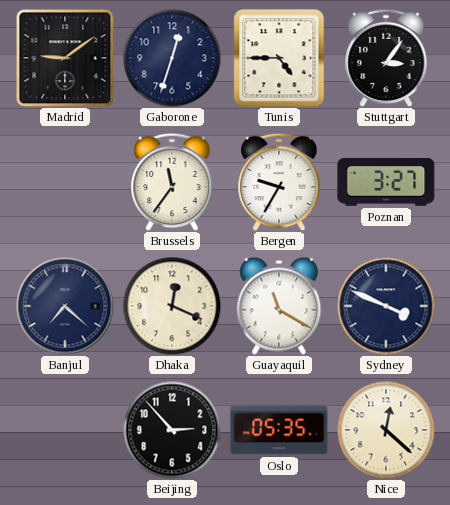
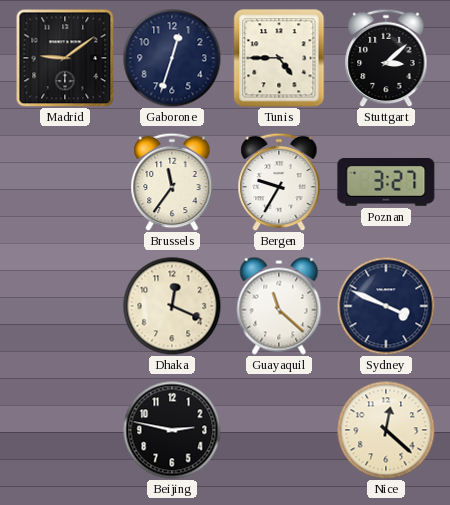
Stuttgart: 3:06 -> 3:08 (386, 58)
Banjul: 7:22 -> none (65, 306)
Guayaquil: 11:20 -> 11:22 (279, 306)
Beijing: 2:53 -> 2:47 (172, 430)
Oslo: 05:35 -> none (279, 430)
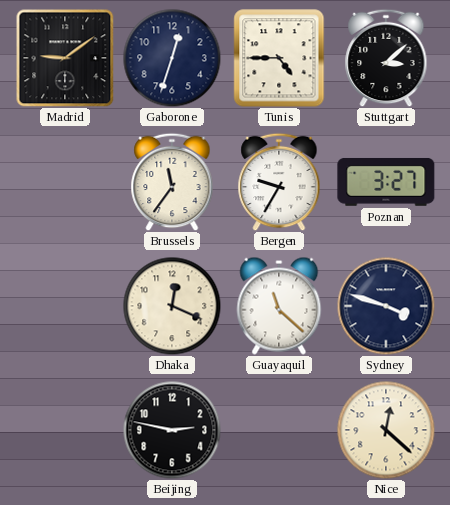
Sydney: 3:49 -> 3:48 (386, 306)
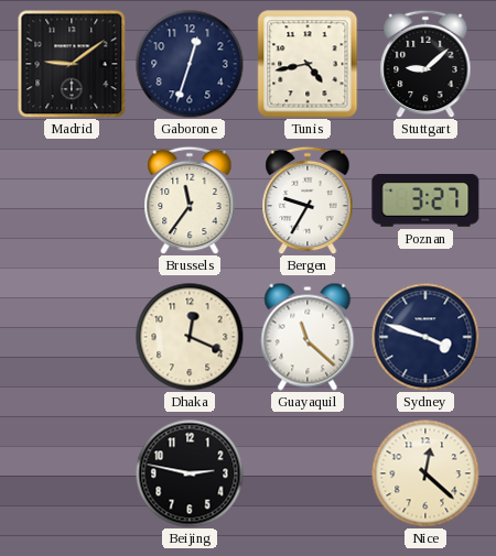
Tunis: 4:45 -> 4:43 (308, 64)
Stuttgart: 3:08 -> 9:08 (425, 64)
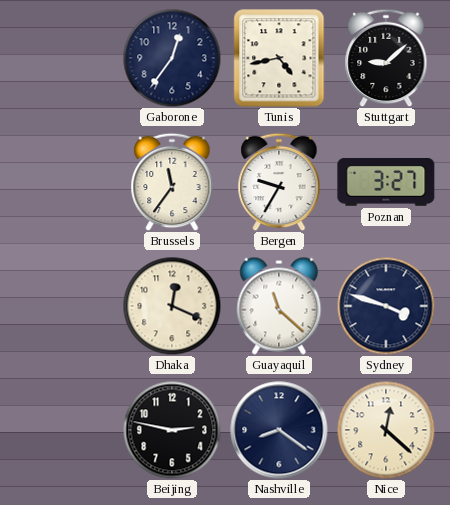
Madrid: 9:09 -> none (72, 64)
Gaborone: 12:33 -> 12:36 (172, 58)
Nashville: none -> 8:21 (279, 430)
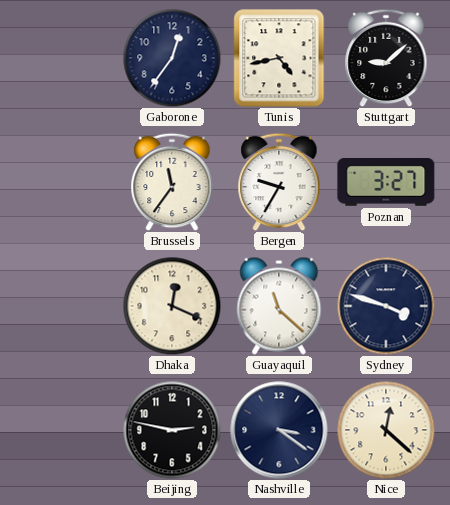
Nashville: 8:21 -> 3:21 (279, 430)
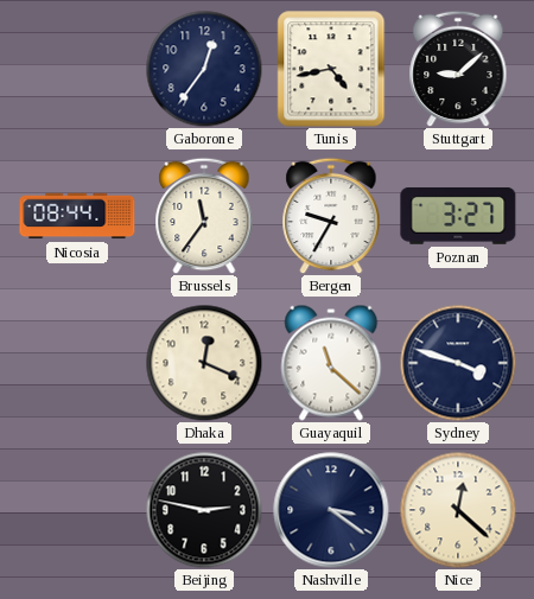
Nicosia: none -> 08:44 (77, 216)
